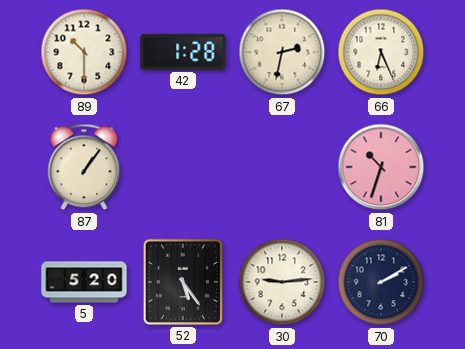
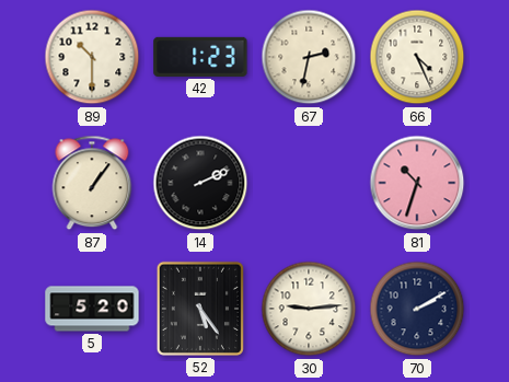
42: 1:28 -> 1:23 (200, 57)
66: 6:26 -> 4:26 (417, 57)
14: none -> 2:11 (200, 183)
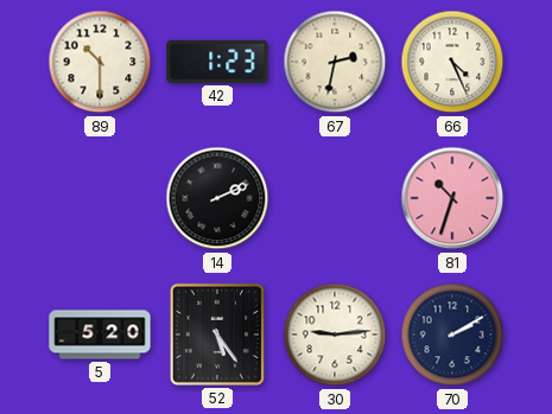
87: 1:06 -> none (92, 183)
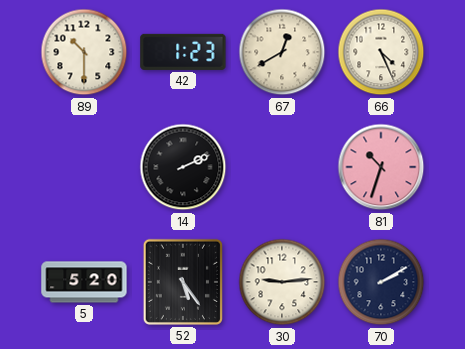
67: 2:32 -> 12:40 (282, 52)
